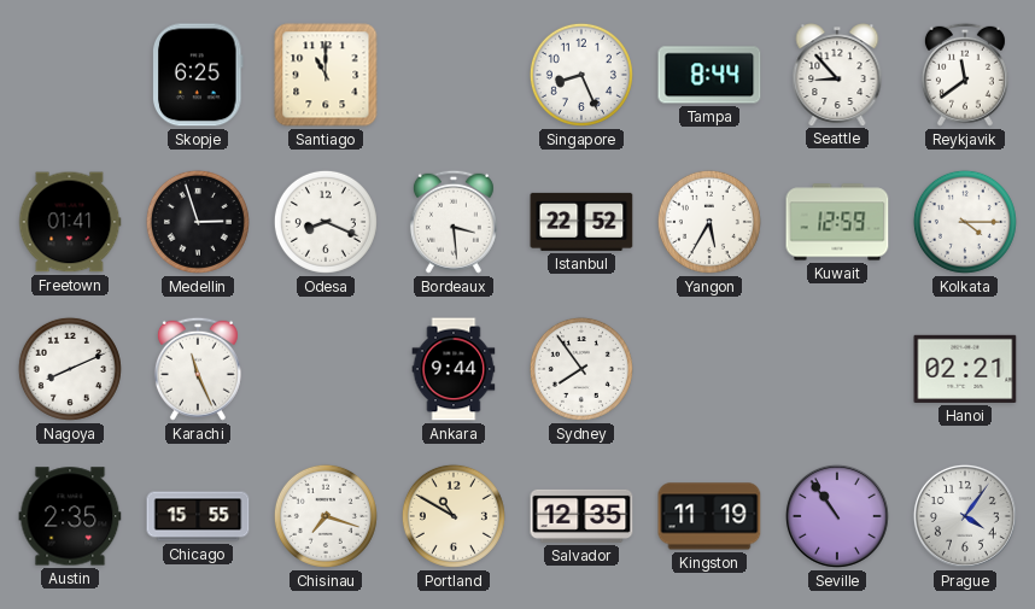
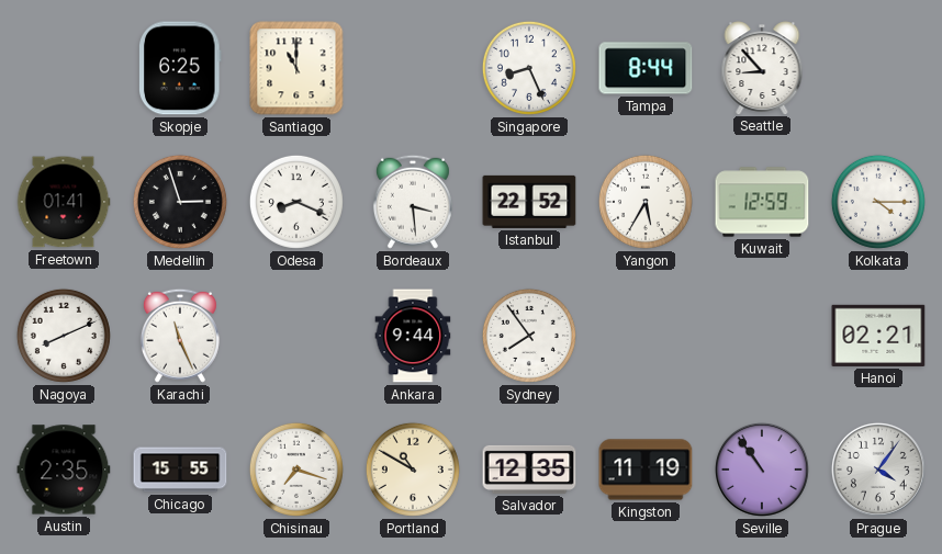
Reykjavik: 11:39 -> none (965, 75)
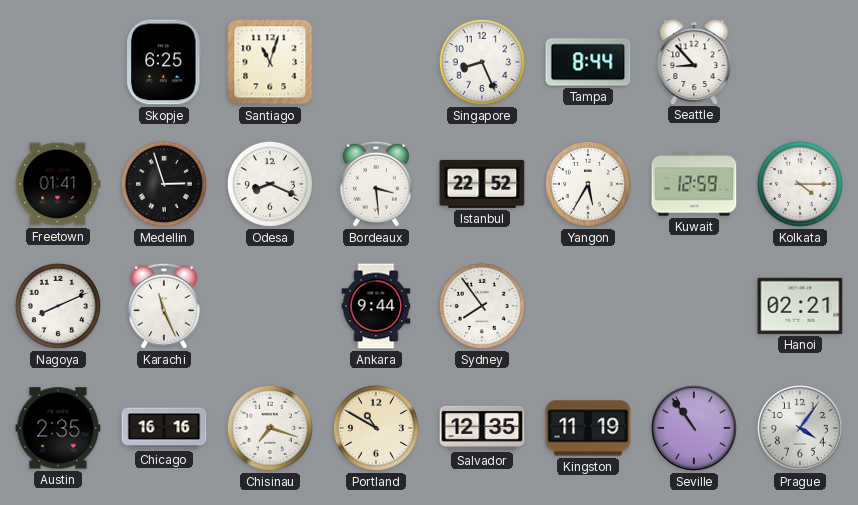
Santiago: 11:00 -> 11:03 (270, 62)
Chicago: 15:55 -> 16:16 (164, 428)
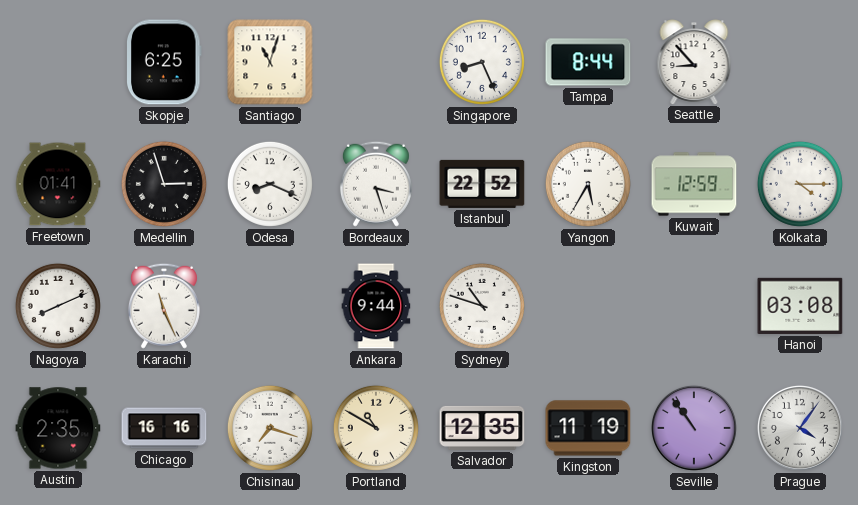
Bordeaux: 3:29 -> 3:27 (376, 184)
Sydney: 7:54 -> 10:48 (482, 306)
Hanoi: 02:21 -> 03:08 (800, 306)
